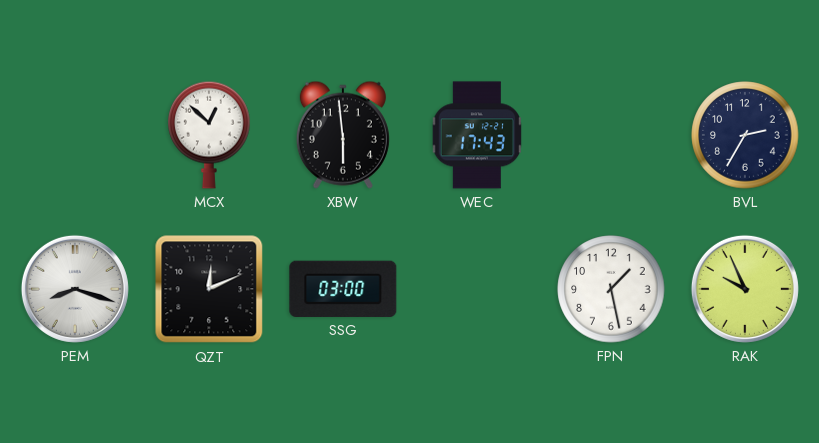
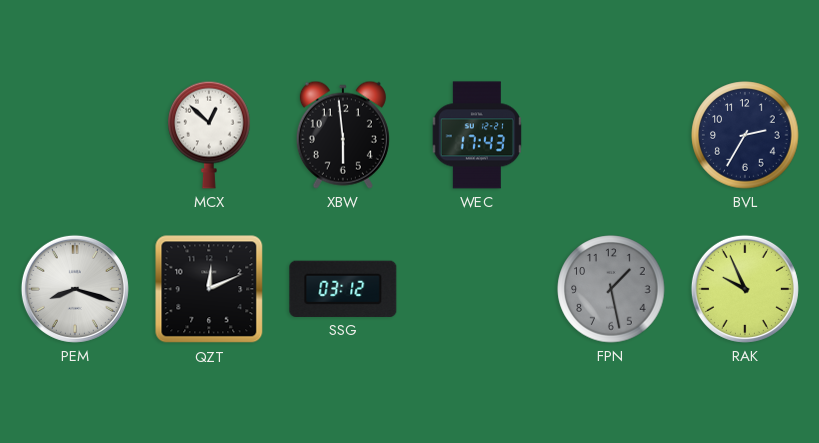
SSG: 03:00 -> 03:12 (343, 289)
FPN dial: white -> grey (611, 289)
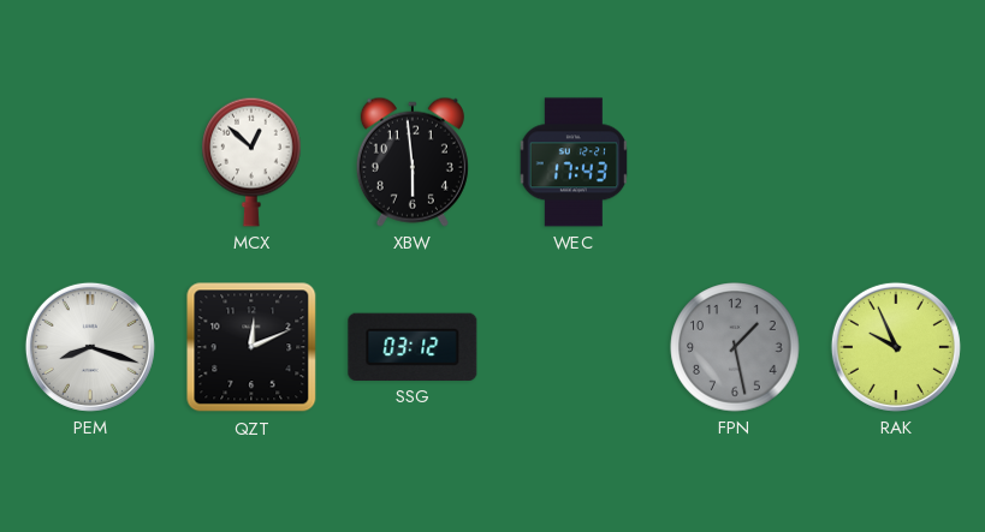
BVL: 2:35 -> none (745, 135)
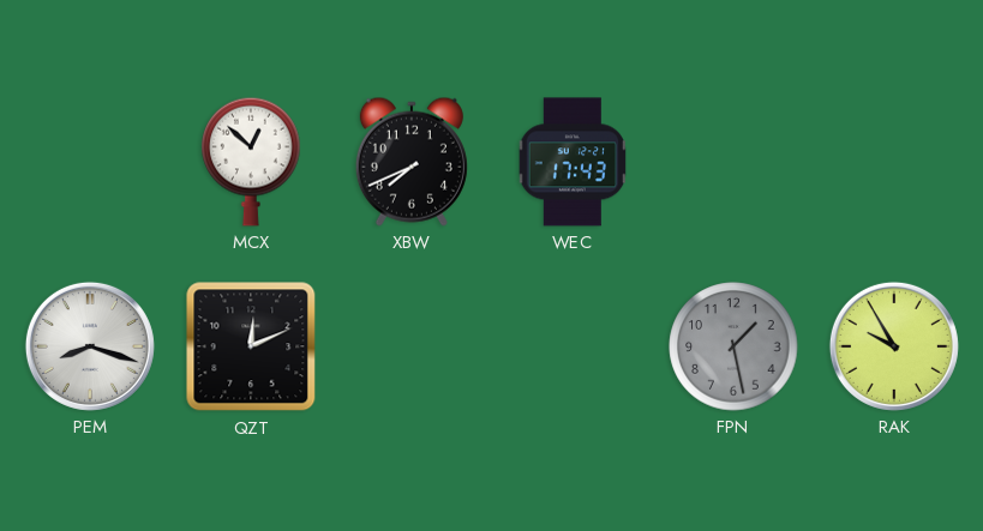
XBW: 5:59 -> 7:41 (412, 162)
SSG: 03:12 -> none (413, 347)
RAK: 9:56 -> 9:55 (894, 346)
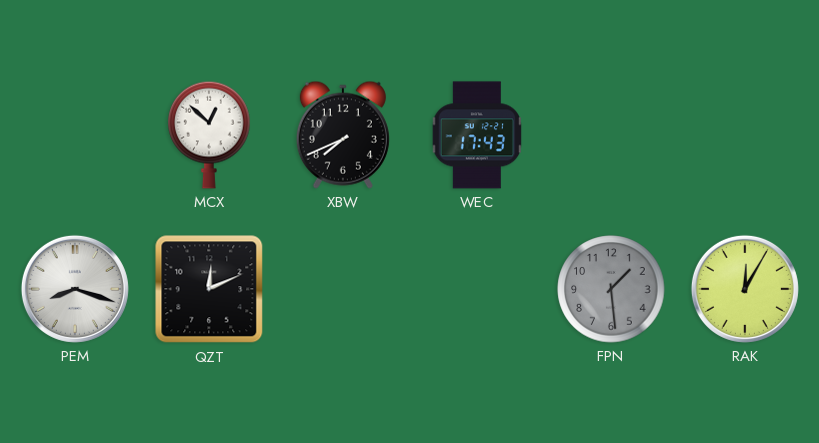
FPN: 1:28 -> 1:29 (611, 289)
RAK: 9:55 -> 12:05 (745, 289)
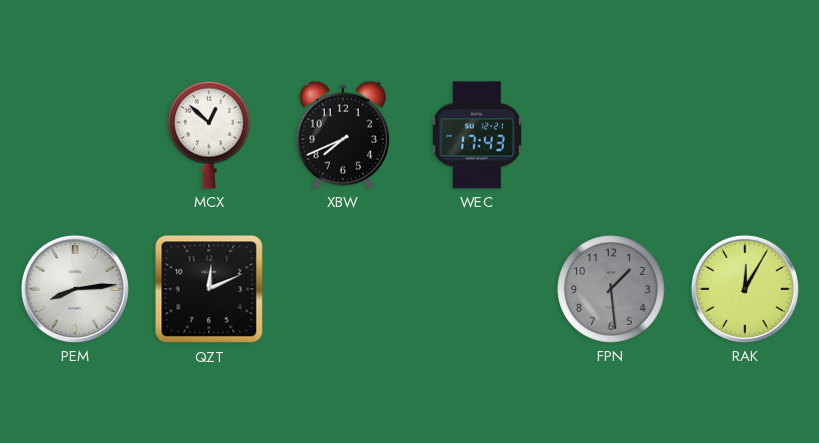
PEM: 8:18 -> 8:14 (75, 289)
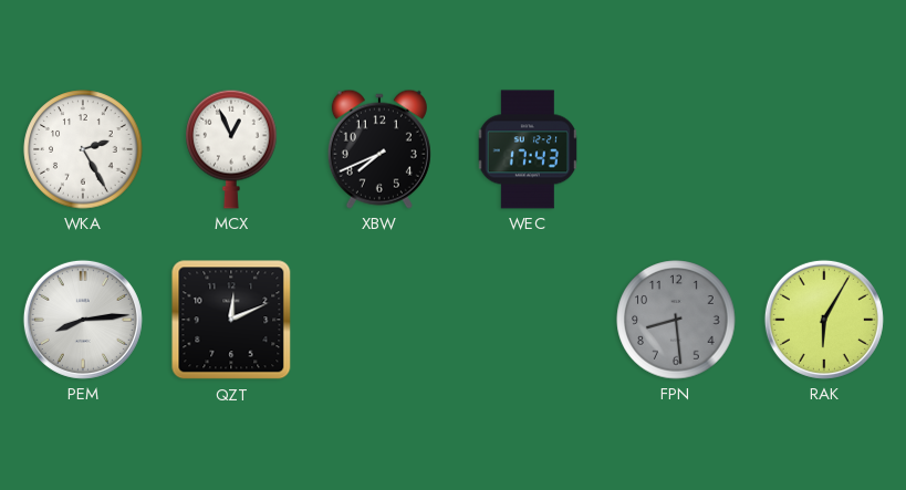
WKA: none -> 2:25 (83, 149)
MCX: 12:52 -> 12:56 (231, 149)
FPN: 1:29 -> 8:29 (676, 320)
RAK: 12:05 -> 6:05 (824, 320)
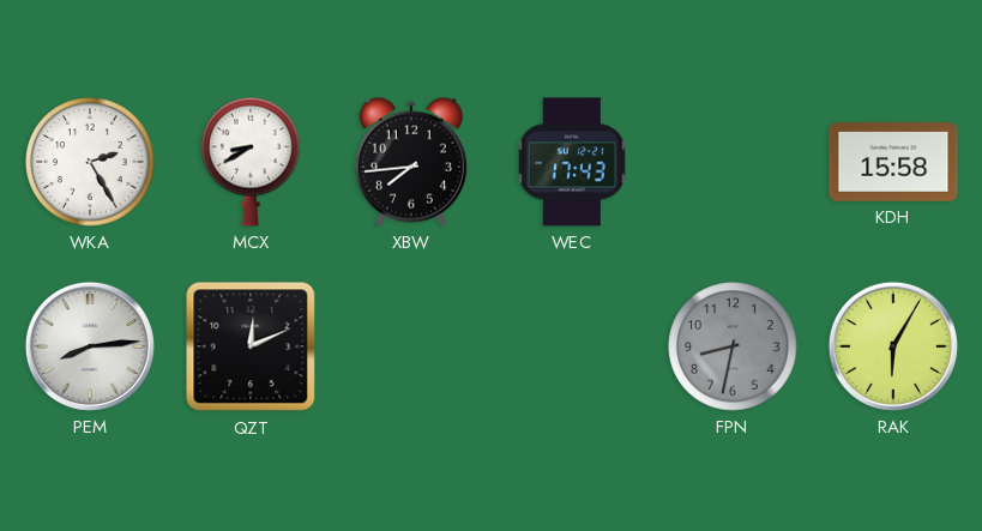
MCX: 12:56 -> 8:40 (251, 162)
XBW: 7:41 -> 7:44 (411, 162)
KDH: none -> 15:58 (893, 162)
FPN: 8:29 -> 8:32 (733, 346)
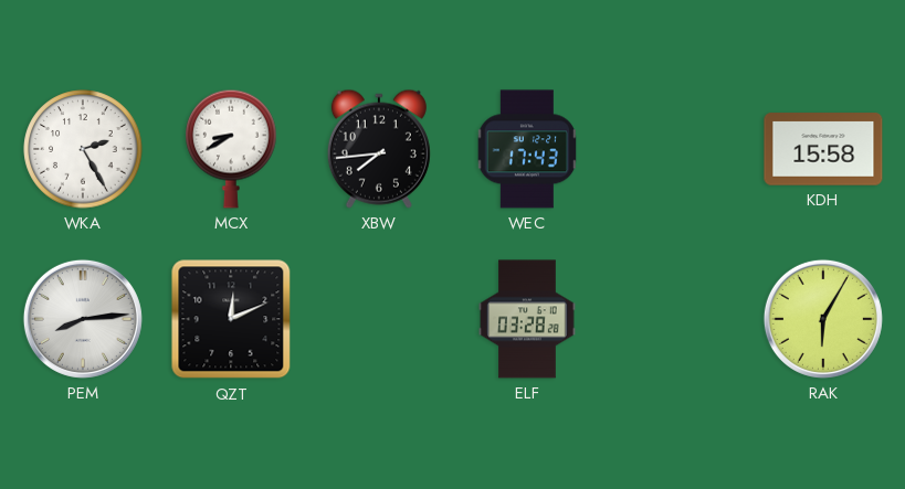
ELF: none -> 03:28 (527, 319)
FPN: 8:32 -> none (733, 346)
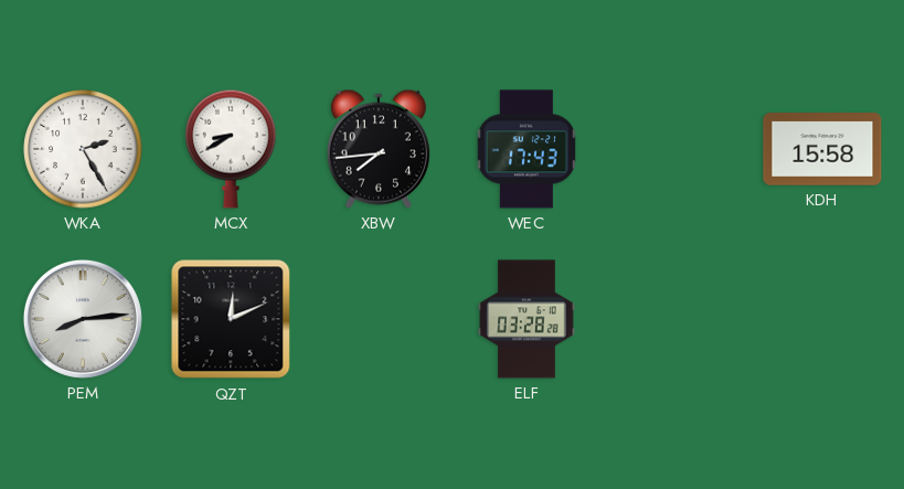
RAK: 6:05 -> none (823, 319)
